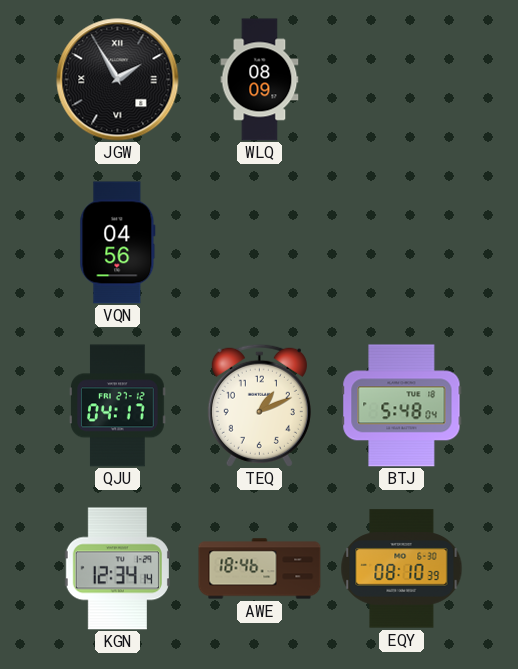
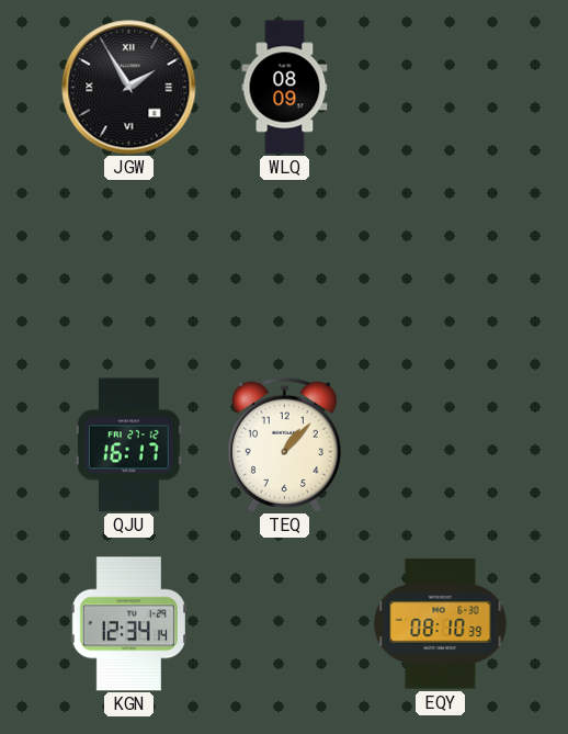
VQN: 04:56 -> none (118, 243)
QJU: 04:17 -> 16:17 (129, 445)
TEQ: 1:11 -> 1:07 (284, 444)
BTJ: 5:48 -> none (402, 406)
AWE: 18:46 -> none (260, 569)
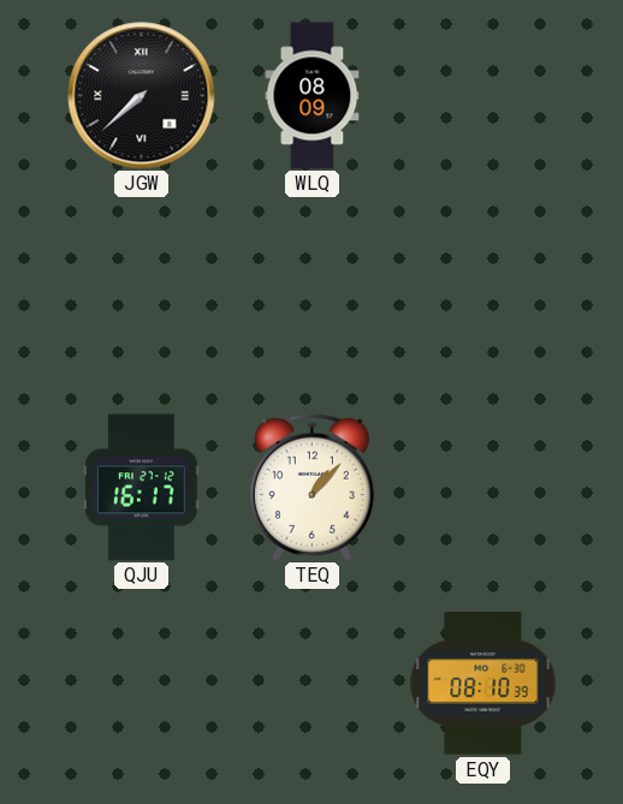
JGW: 1:55 -> 7:38 (142, 96)
KGN: 12:34 -> none (128, 624)
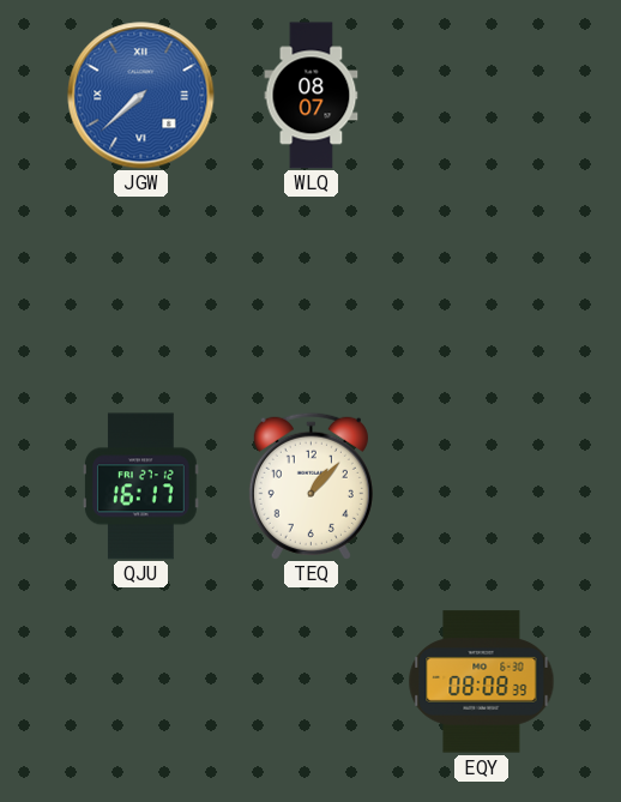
JGW dial: black -> blue (141, 96)
WLQ: 08:09 -> 08:07 (312, 96)
EQY: 08:10 -> 08:08 (482, 682)
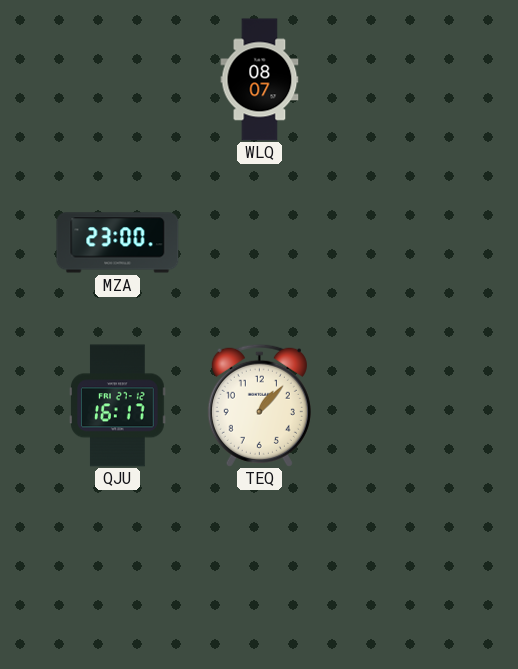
JGW: 7:38 -> none (141, 96)
MZA: none -> 23:00 (118, 243)
EQY: 08:08 -> none (482, 682)
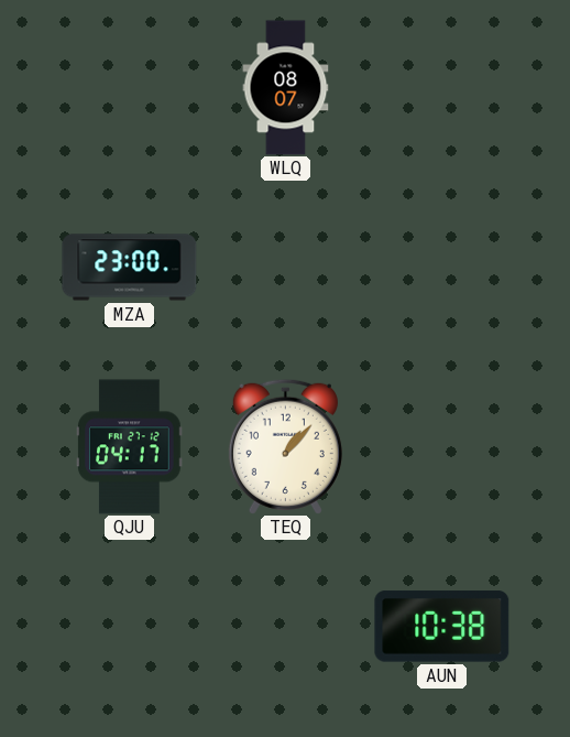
QJU: 16:17 -> 04:17 (130, 447)
AUN: none -> 10:38 (442, 627)
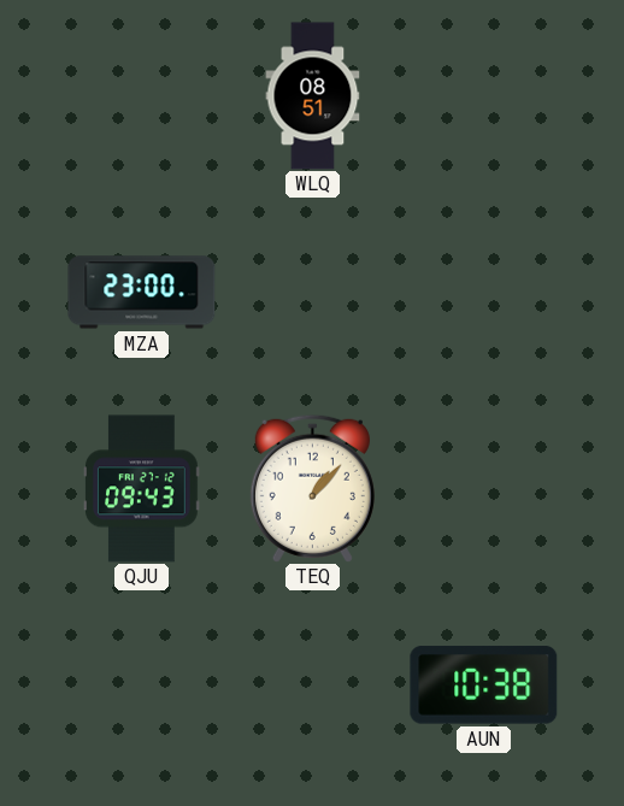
WLQ: 08:07 -> 08:51 (313, 96)
QJU: 04:17 -> 09:43 (142, 489)
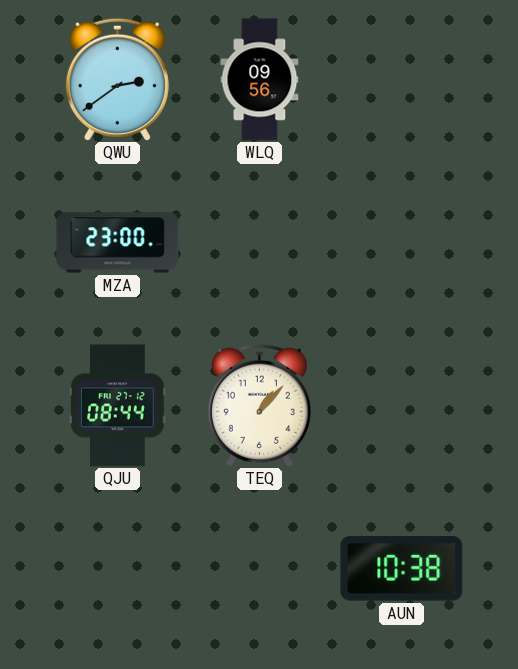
QWU: none -> 2:39 (117, 79)
WLQ: 08:51 -> 09:56 (260, 80)
QJU: 09:43 -> 08:44 (118, 406)
